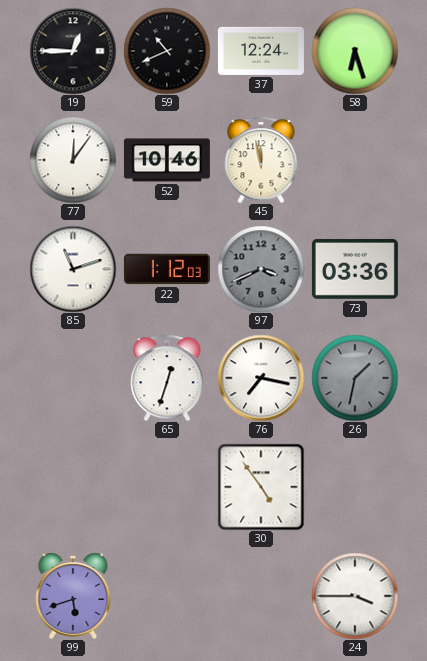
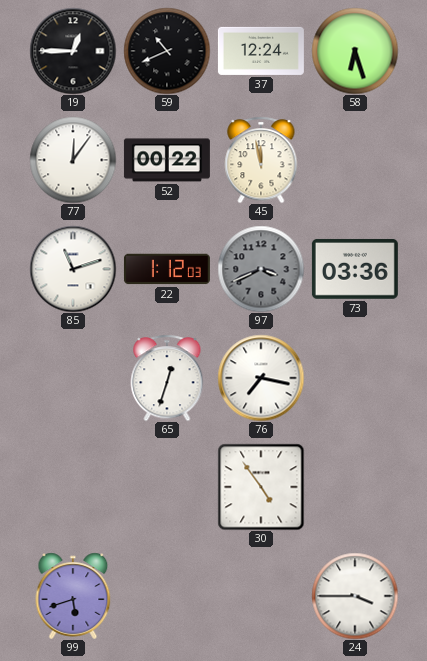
52: 10:46 -> 00:22 (167, 160)
26: 1:32 -> none (355, 378)
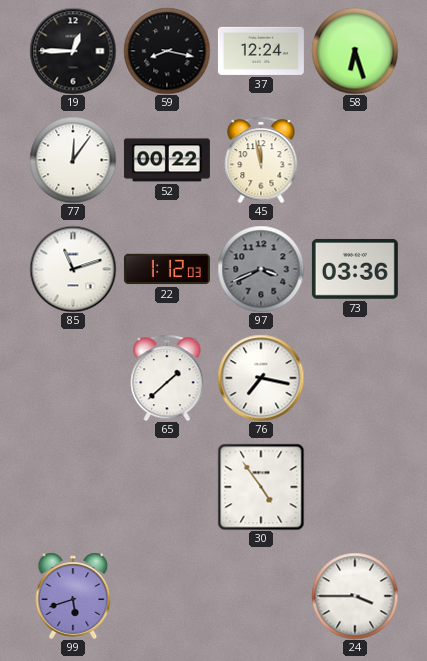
59: 10:41 -> 8:17 (167, 51)
65: 12:33 -> 1:38 (167, 378)
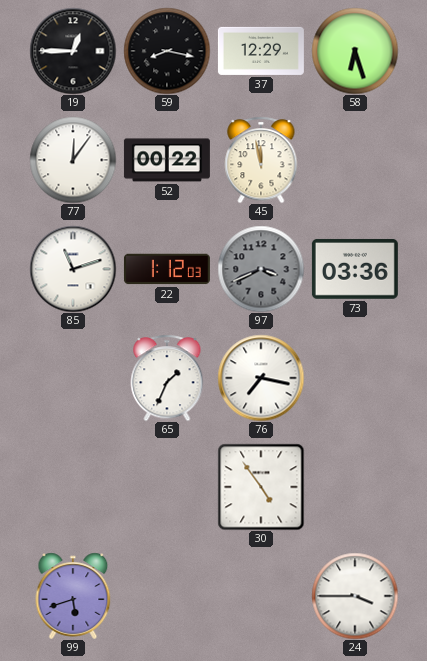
37: 12:24 -> 12:29 (261, 51)
65: 1:38 -> 1:34 (167, 378)
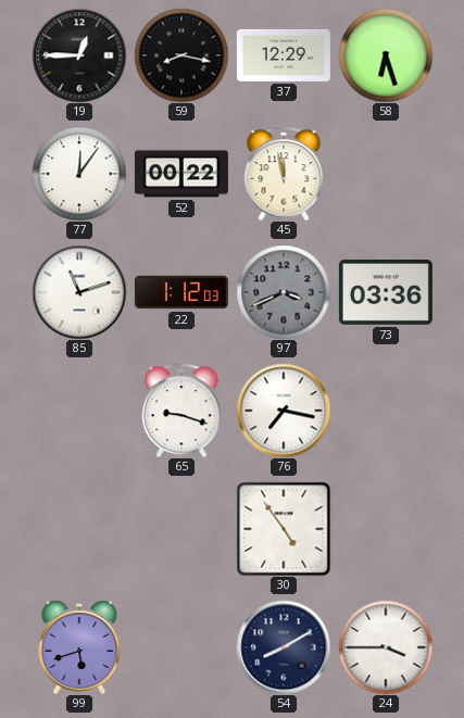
65: 1:34 -> 9:18 (181, 411)
54: none -> 8:10 (284, 647)
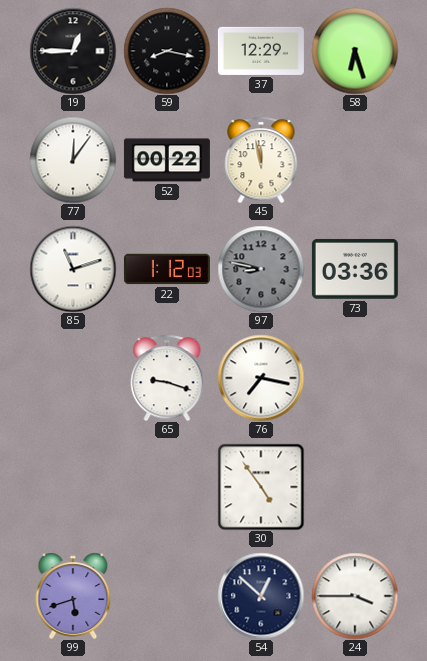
97: 3:41 -> 8:47 (261, 269)
54: 8:10 -> 12:52 (261, 596)
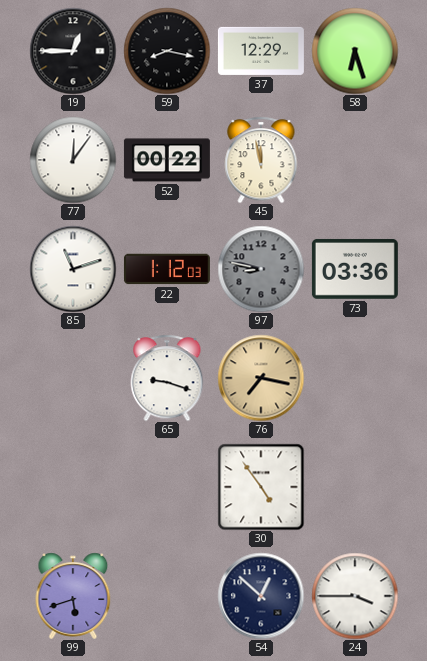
76 dial: white -> champagne (261, 378)
